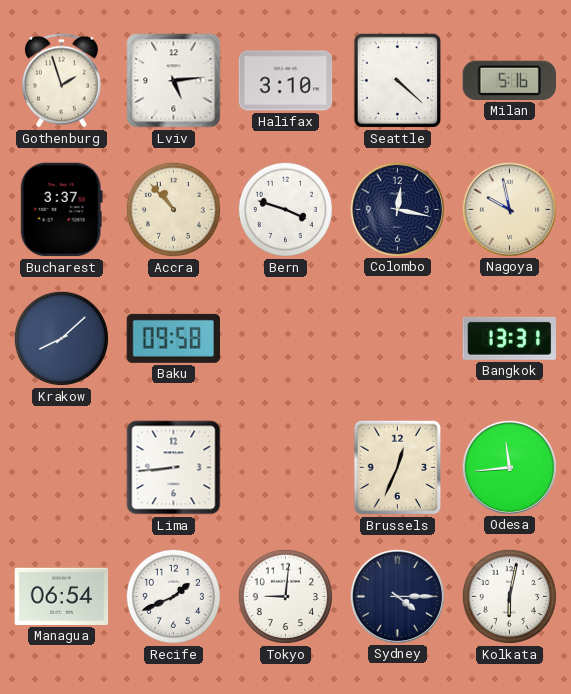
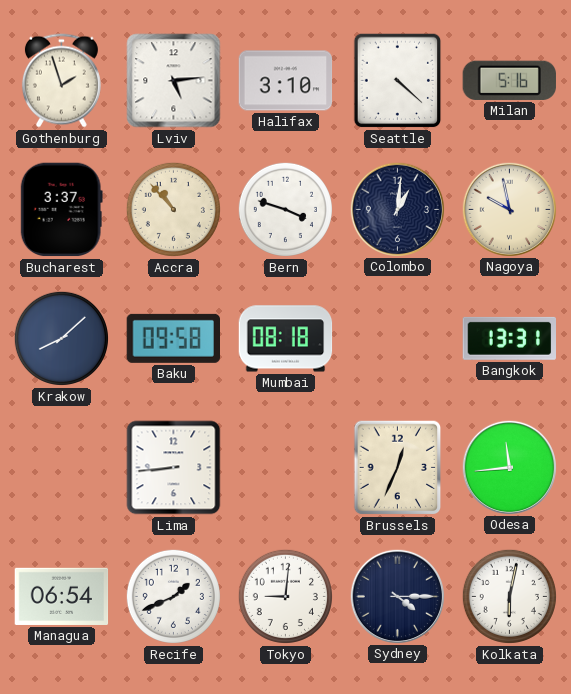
Colombo: 12:17 -> 1:01 (397, 209)
Mumbai: none -> 08:18 (286, 339)
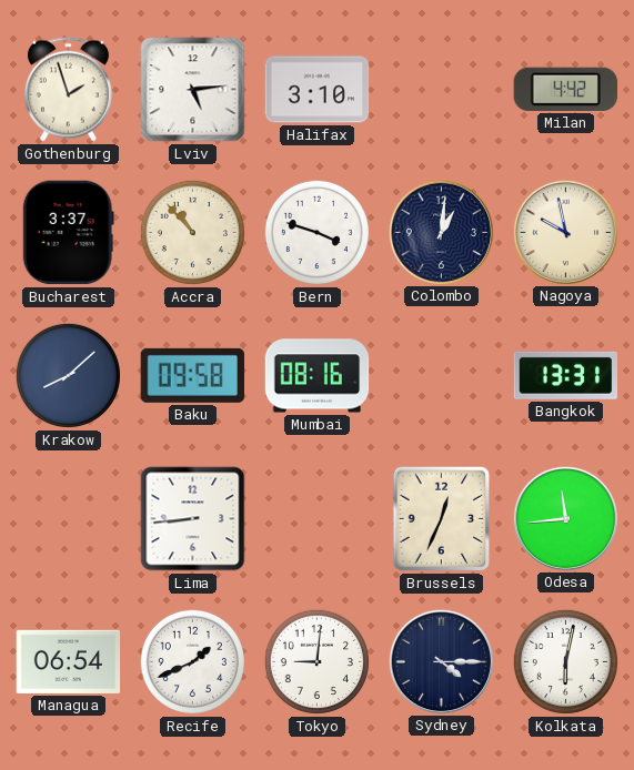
Seattle: 4:22 -> none (398, 81)
Milan: 5:16 -> 4:42 (565, 89)
Mumbai: 08:18 -> 08:16 (318, 376)
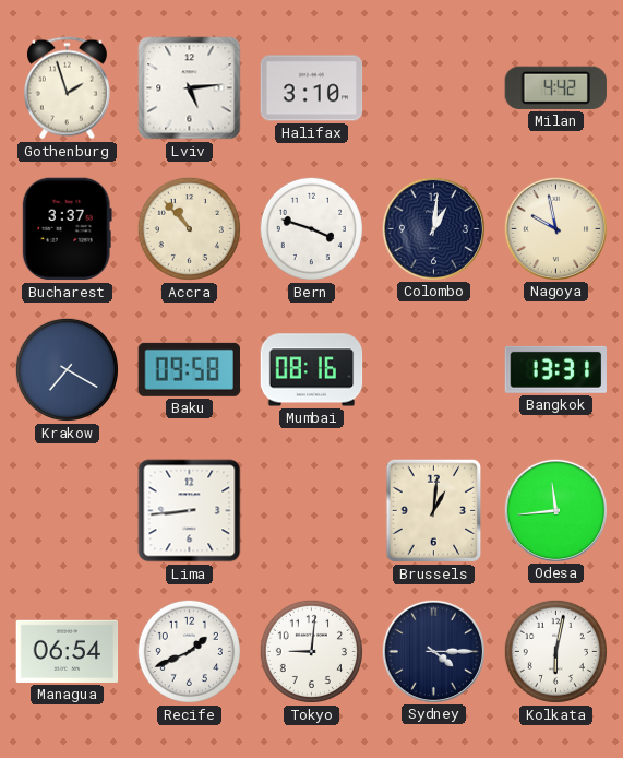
Krakow: 8:08 -> 7:20 (67, 369)
Brussels: 12:34 -> 1:01 (434, 511)
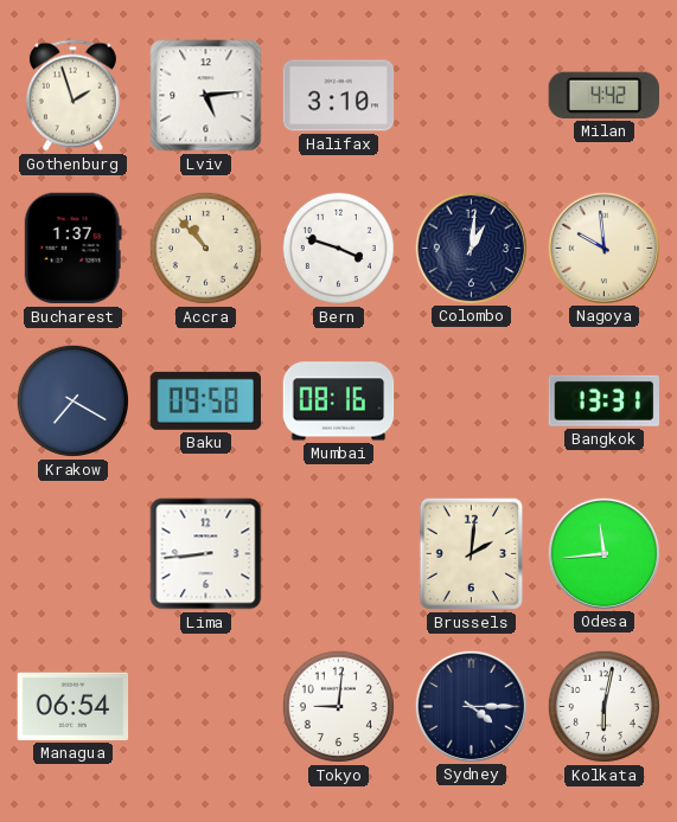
Bucharest: 3:37 -> 1:37 (72, 249)
Nagoya: 9:58 -> 9:59 (603, 248)
Brussels: 1:01 -> 2:01 (472, 554)
Recife: 1:41 -> none (189, 651)
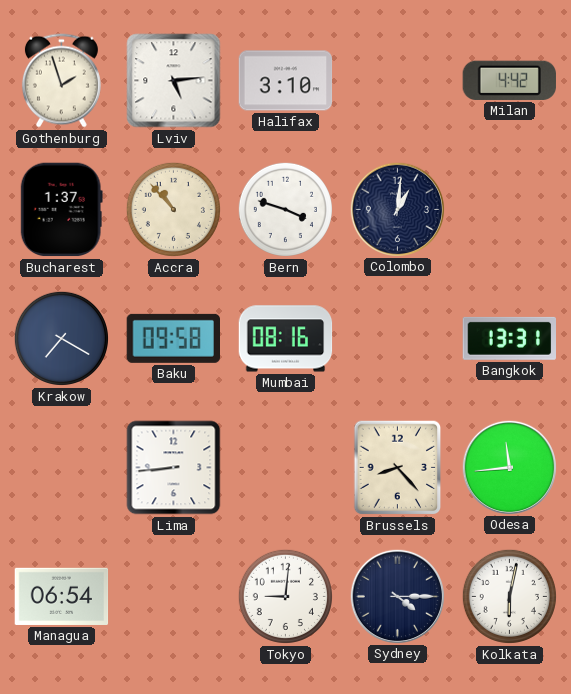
Nagoya: 9:59 -> none (603, 248)
Brussels: 2:01 -> 8:23 (398, 468)
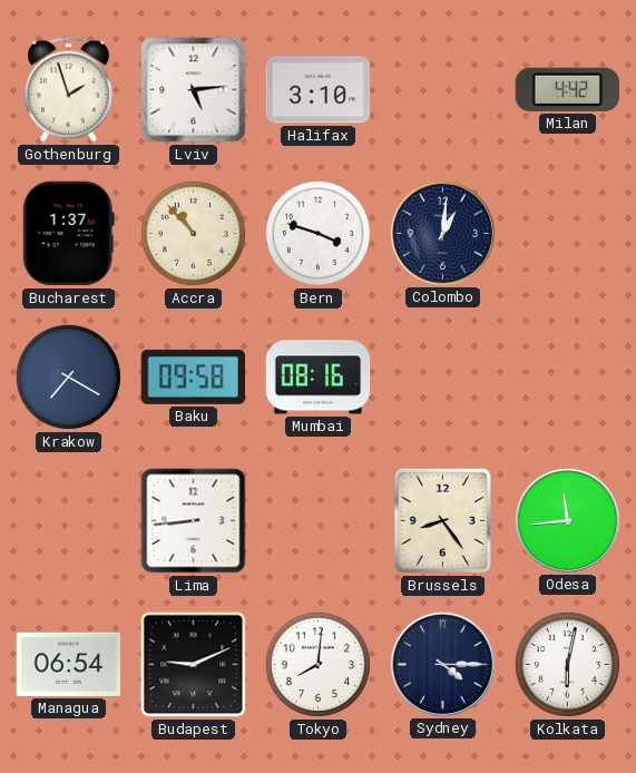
Bangkok: 13:31 -> none (509, 338)
Brussels: 8:23 -> 8:24 (443, 521)
Budapest: none -> 9:11 (194, 665)
Tokyo: 9:01 -> 8:01 (317, 664)
